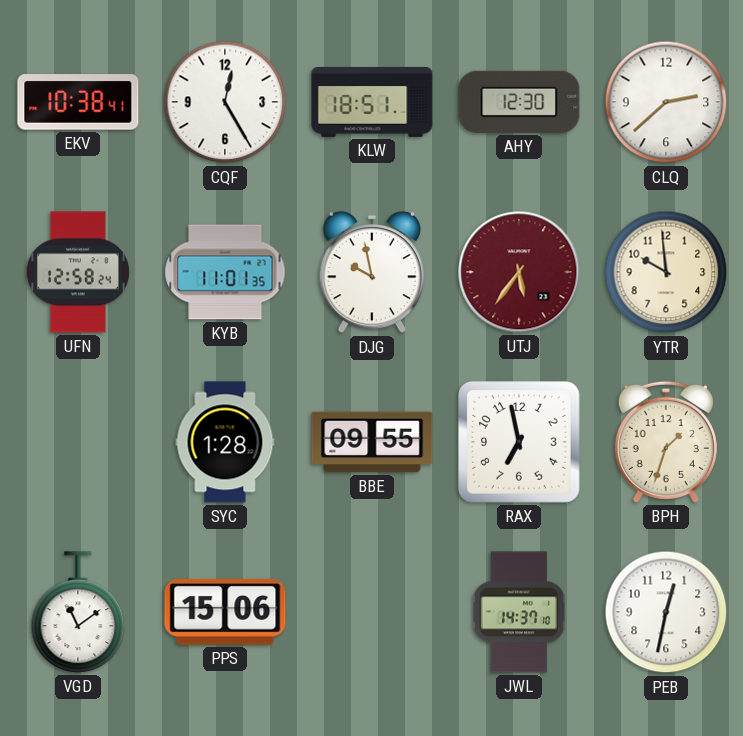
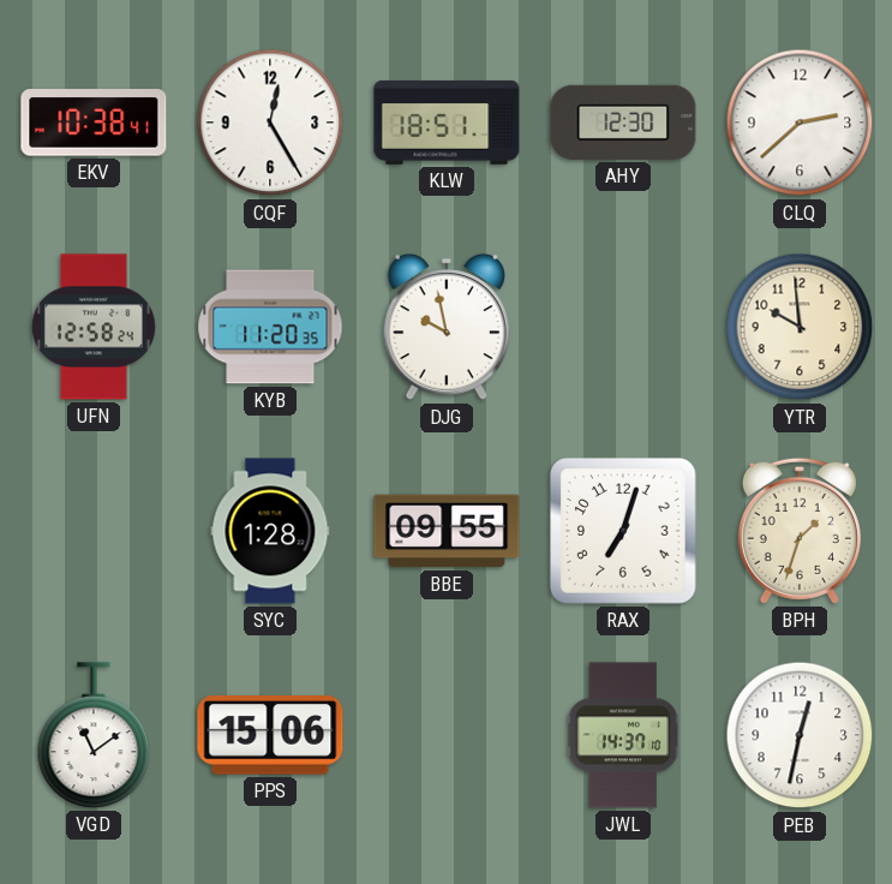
KYB: 11:01 -> 11:20 (270, 327)
UTJ: 5:36 -> none (519, 272)
RAX: 6:58 -> 7:03 (623, 531)
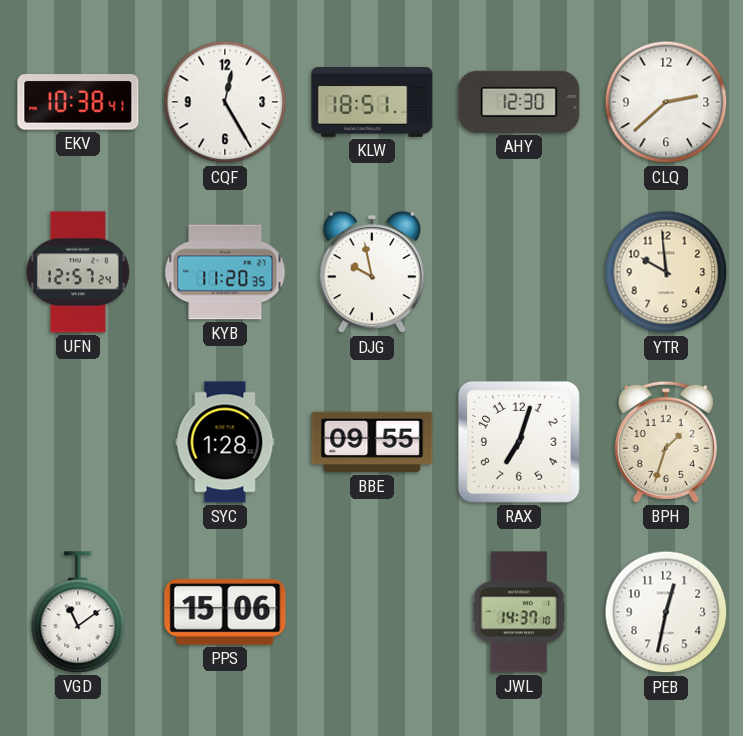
UFN: 12:58 -> 12:57 (78, 272)
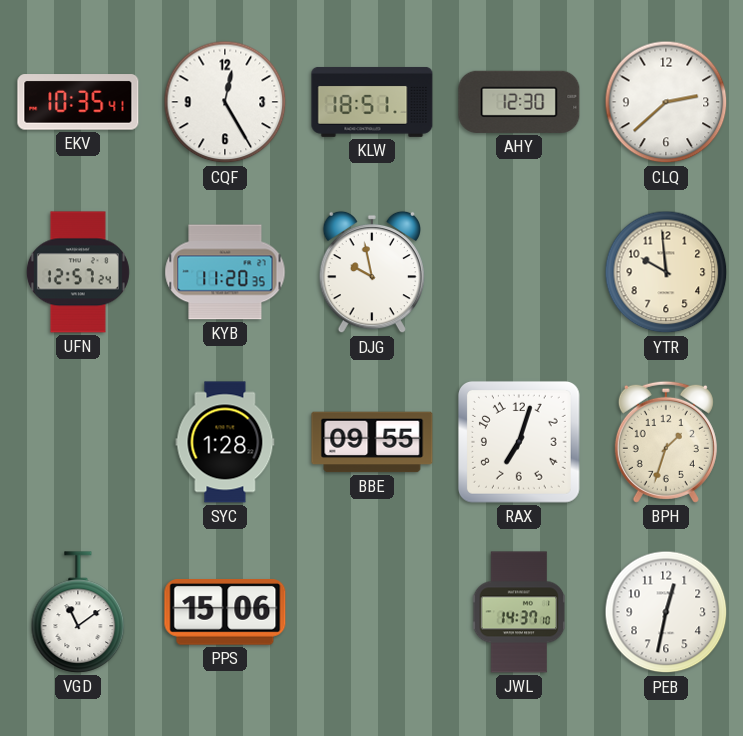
EKV: 10:38 -> 10:35 (78, 102)
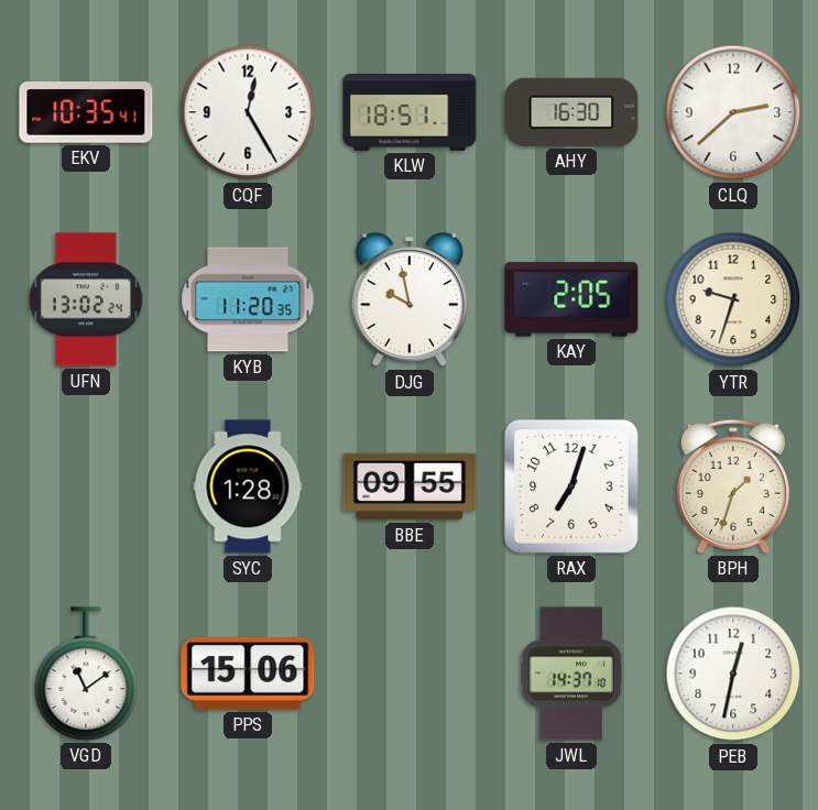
AHY: 12:30 -> 16:30 (571, 112)
UFN: 12:57 -> 13:02 (86, 299)
KAY: none -> 2:05 (571, 299)
YTR: 9:59 -> 9:33 (733, 299)
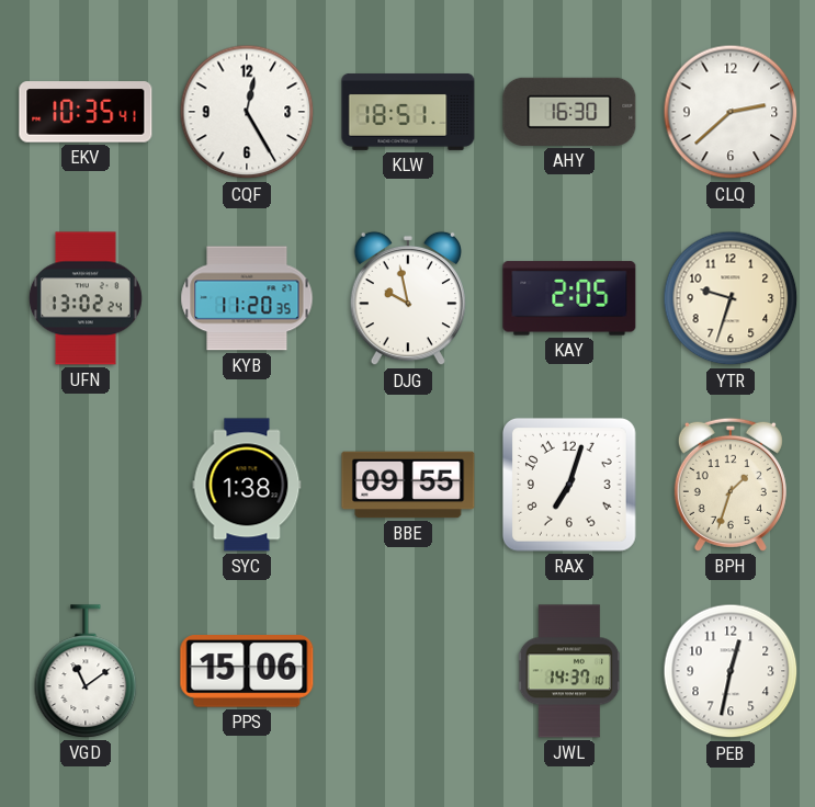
SYC: 1:28 -> 1:38 (247, 485)
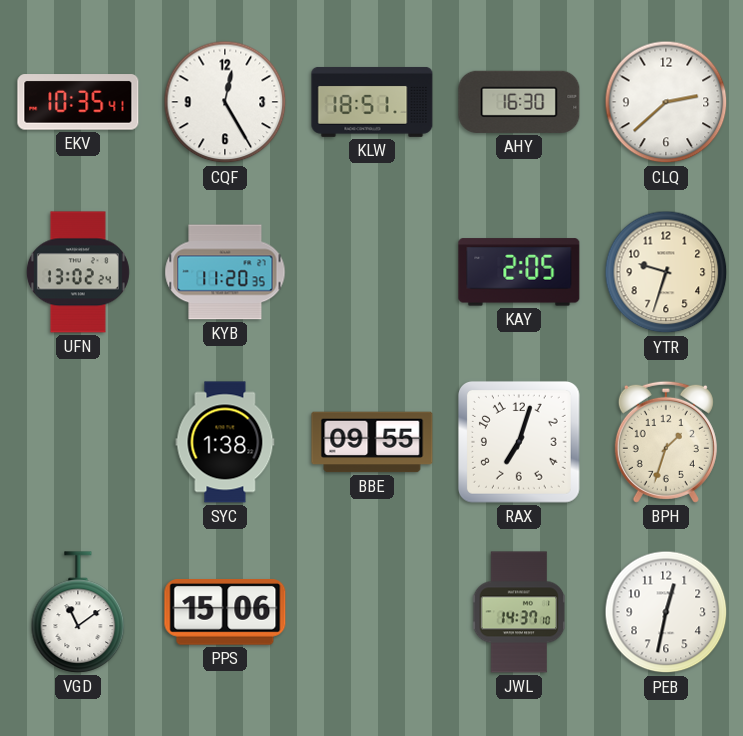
DJG: 9:58 -> none (408, 298)
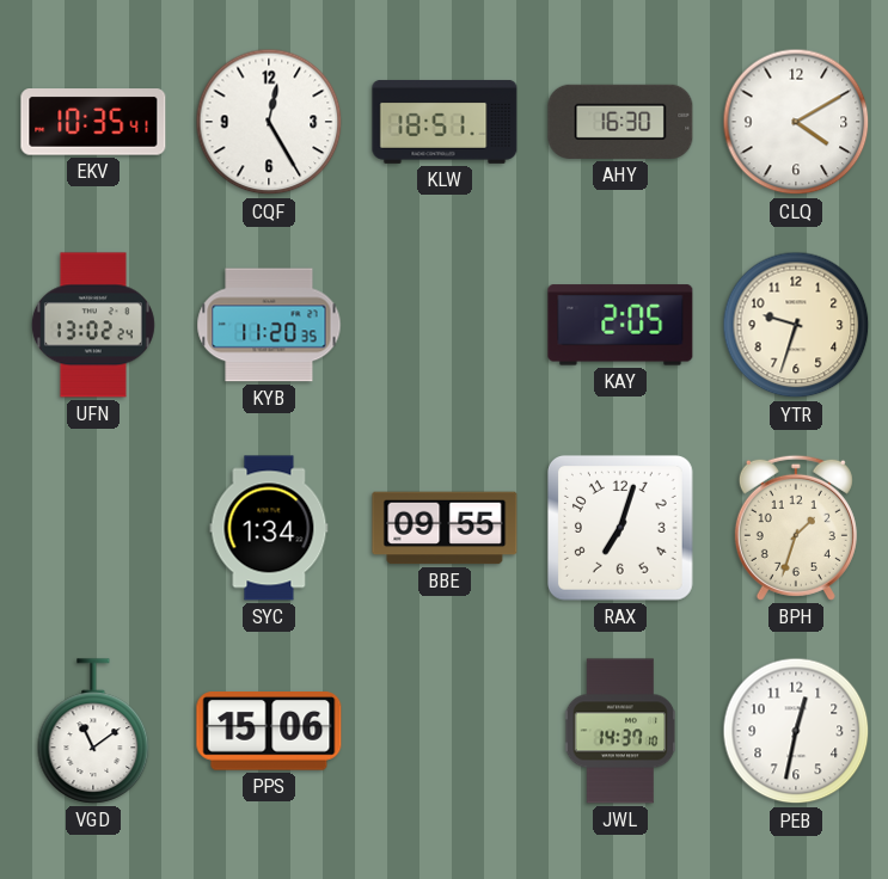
CLQ: 2:38 -> 4:10 (796, 122)
SYC: 1:38 -> 1:34 (269, 528)
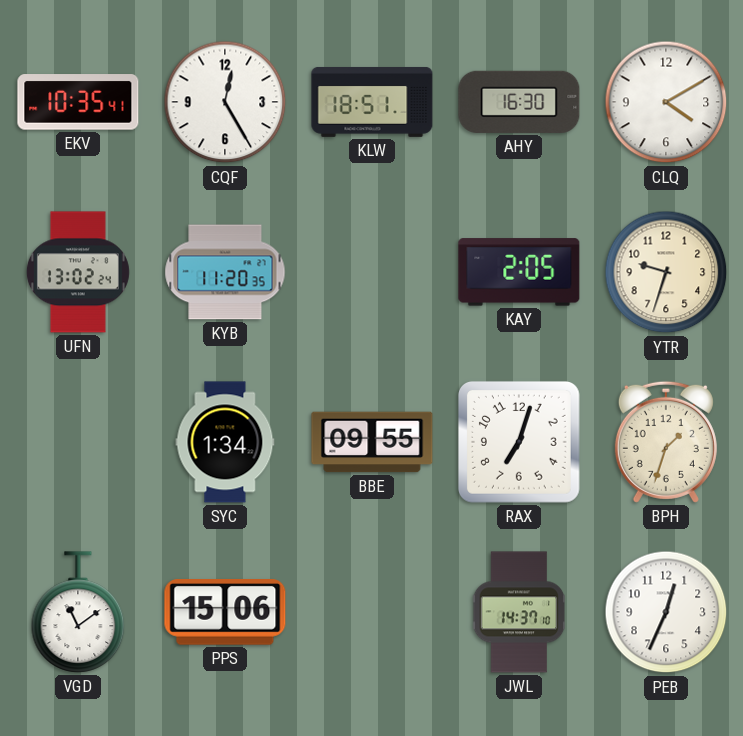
PEB: 12:32 -> 12:34 (666, 612)
